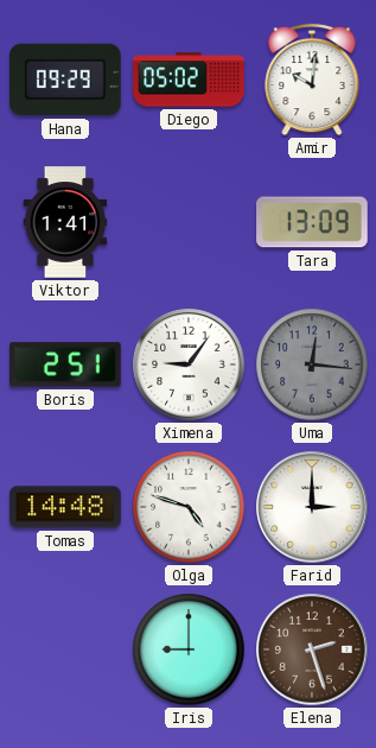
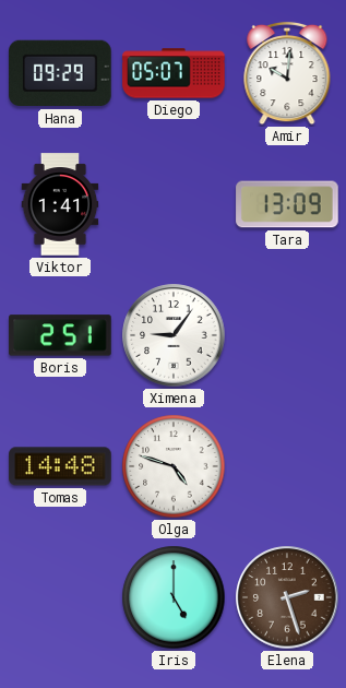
Diego: 05:02 -> 05:07 (174, 73)
Uma: 12:16 -> none (312, 365)
Farid: 3:00 -> none (312, 507)
Iris: 9:00 -> 5:00 (174, 597)
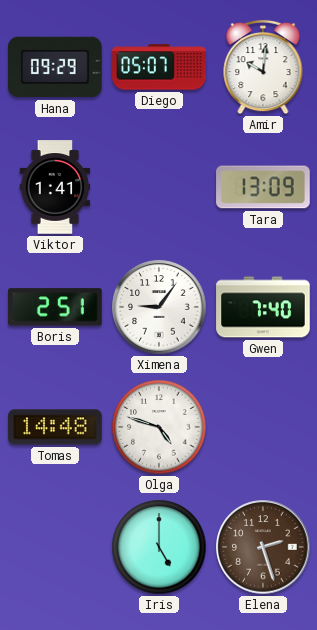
Gwen: none -> 7:40 (263, 307)
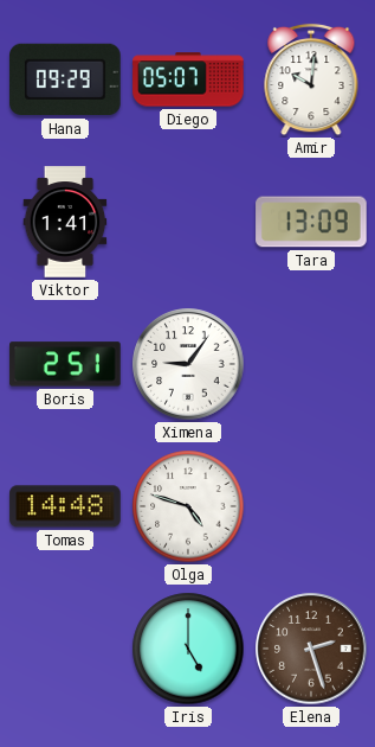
Gwen: 7:40 -> none (263, 307)
